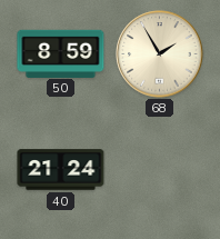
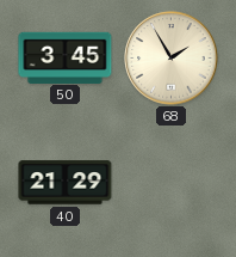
50: 8:59 -> 3:45 (66, 57)
40: 21:24 -> 21:29 (66, 183)
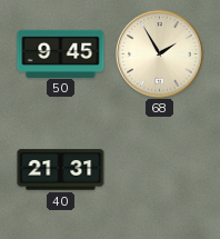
50: 3:45 -> 9:45 (61, 53)
40: 21:29 -> 21:31 (61, 170)
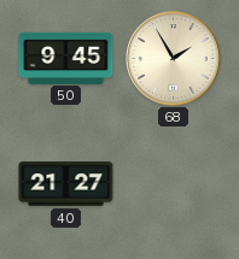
40: 21:31 -> 21:27 (66, 184)
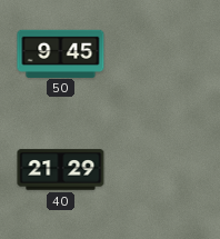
68: 1:55 -> none (174, 59)
40: 21:27 -> 21:29 (61, 170)
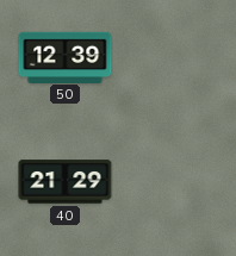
50: 9:45 -> 12:39 (66, 57)
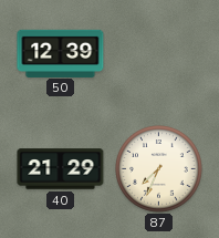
87: none -> 7:34 (159, 169)
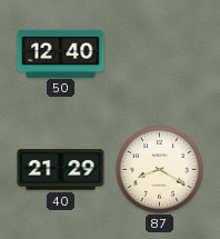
50: 12:39 -> 12:40 (61, 53)
87: 7:34 -> 8:20 (160, 170)
